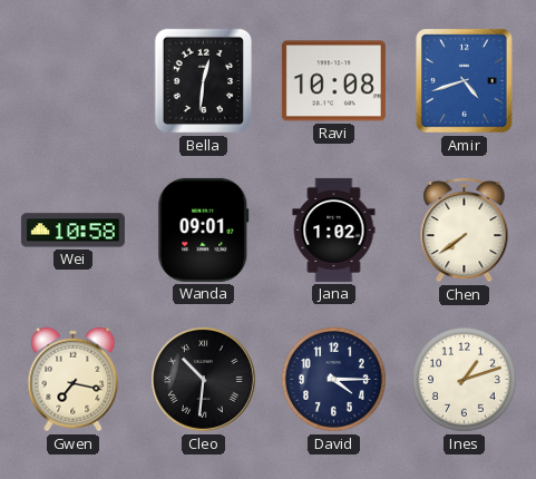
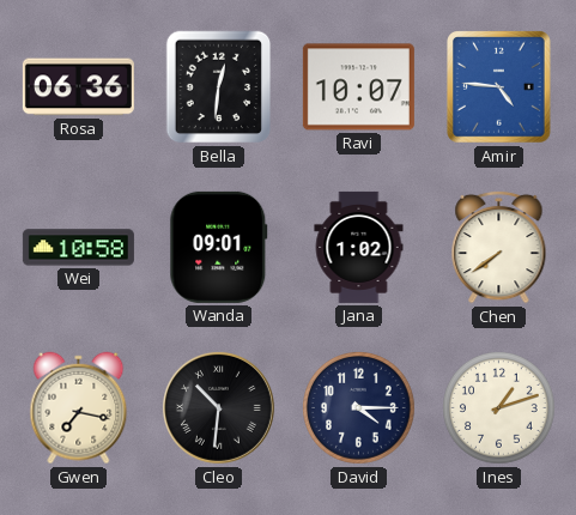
Rosa: none -> 06:36 (78, 87)
Ravi: 10:08 -> 10:07 (358, 87)
Amir: 4:42 -> 4:46 (499, 87)
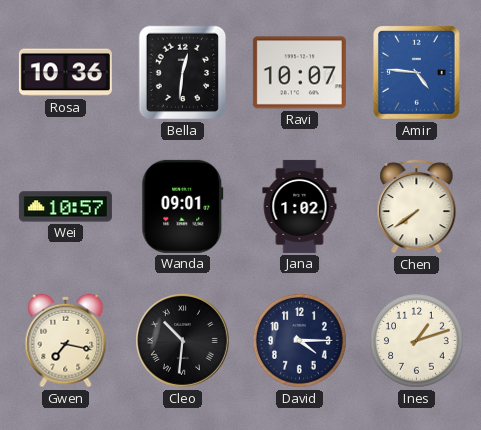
Rosa: 06:36 -> 10:36 (65, 73)
Wei: 10:58 -> 10:57 (65, 207)
